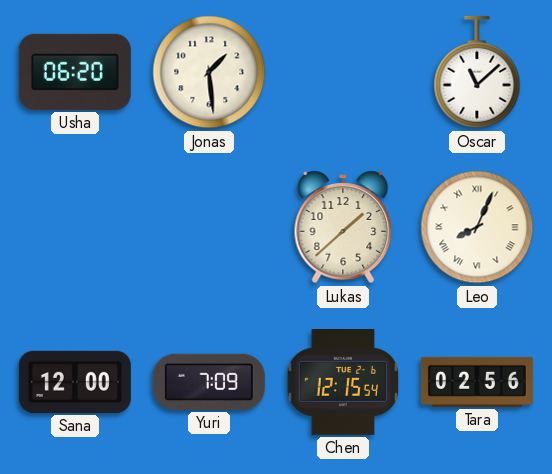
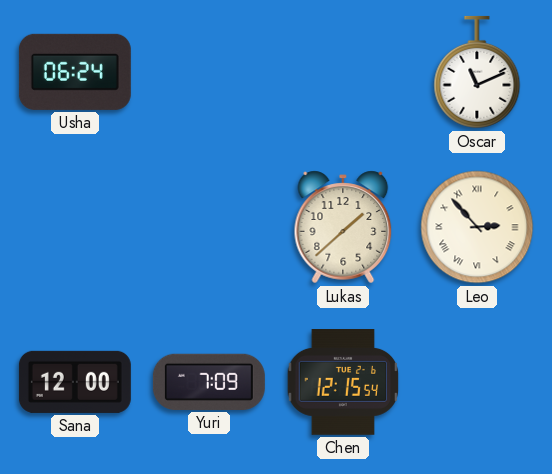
Usha: 06:20 -> 06:24 (75, 72)
Jonas: 1:29 -> none (209, 72)
Oscar: 11:08 -> 11:11 (477, 72)
Leo: 8:04 -> 2:53 (477, 227)
Tara: 02:56 -> none (477, 382)
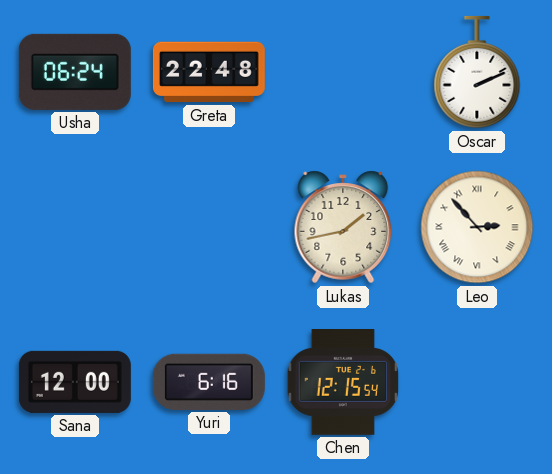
Greta: none -> 22:48 (209, 72)
Oscar: 11:11 -> 2:11 (477, 72)
Lukas: 1:38 -> 1:43 (343, 227)
Yuri: 7:09 -> 6:16 (209, 382)
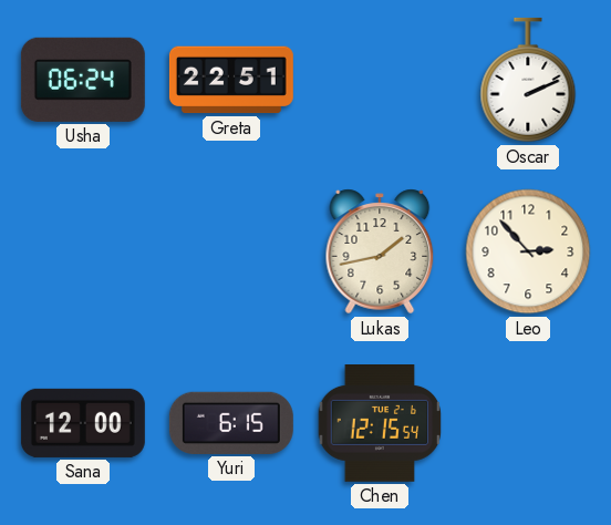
Greta: 22:48 -> 22:51 (231, 80)
Leo numerals: Roman -> Arabic (528, 251)
Yuri: 6:16 -> 6:15 (231, 423)
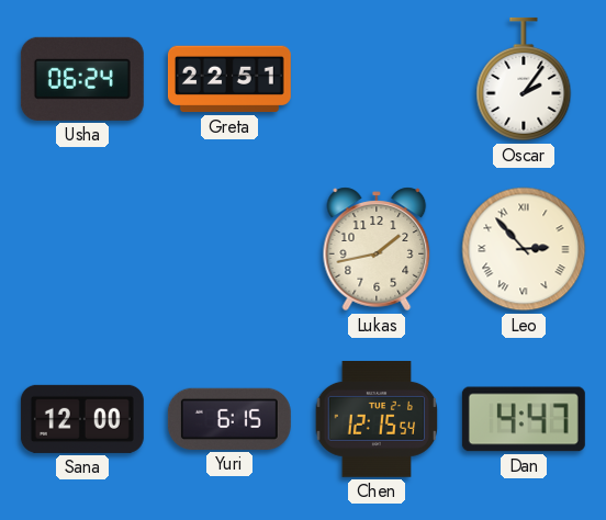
Oscar: 2:11 -> 2:06 (524, 79)
Leo numerals: Arabic -> Roman (524, 249)
Dan: none -> 4:47 (524, 419)
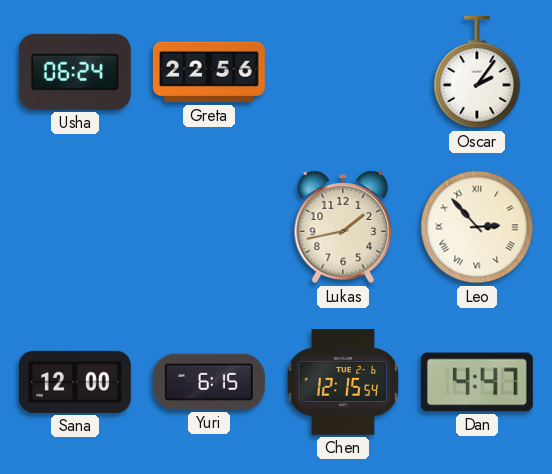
Greta: 22:51 -> 22:56 (209, 72)
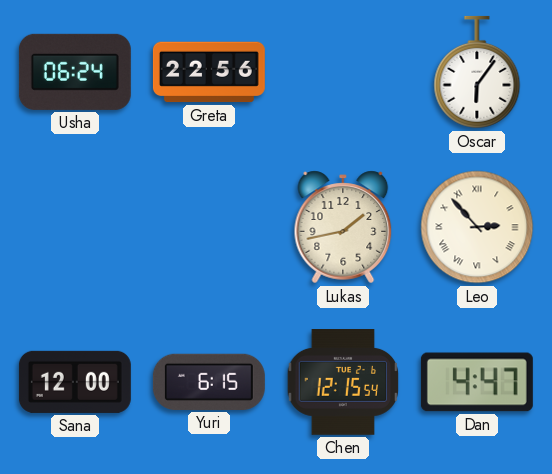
Oscar: 2:06 -> 6:06 (477, 72)
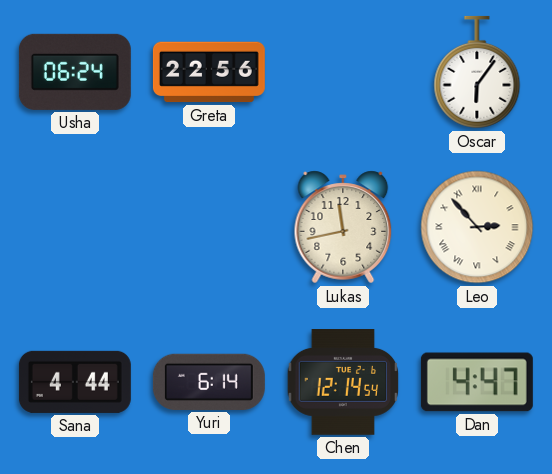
Lukas: 1:43 -> 11:43 (343, 227)
Sana: 12:00 -> 4:44 (75, 382)
Yuri: 6:15 -> 6:14 (209, 382)
Chen: 12:15 -> 12:14 (343, 383)
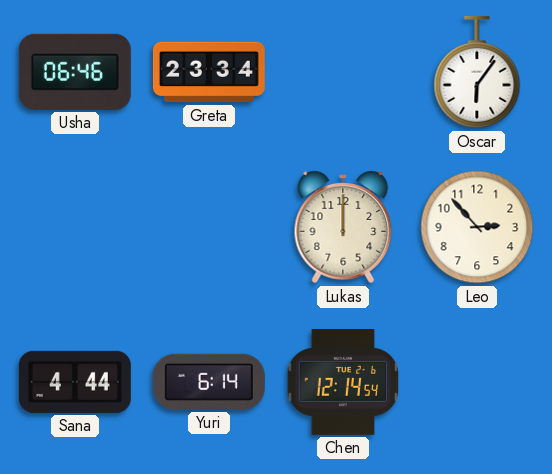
Usha: 06:24 -> 06:46 (75, 72)
Greta: 22:56 -> 23:34 (209, 72)
Lukas: 11:43 -> 12:00 (343, 227)
Leo numerals: Roman -> Arabic (477, 227)
Dan: 4:47 -> none (477, 382)
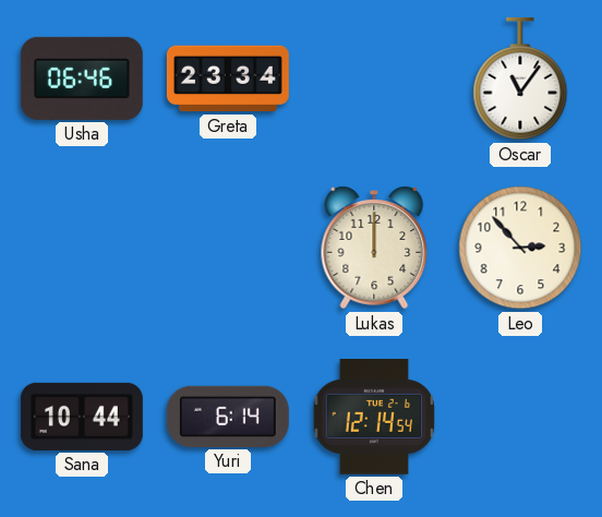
Oscar: 6:06 -> 11:06 (520, 79)
Sana: 4:44 -> 10:44 (82, 417)
